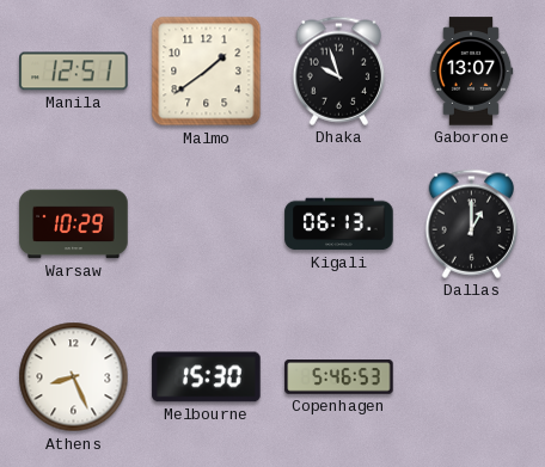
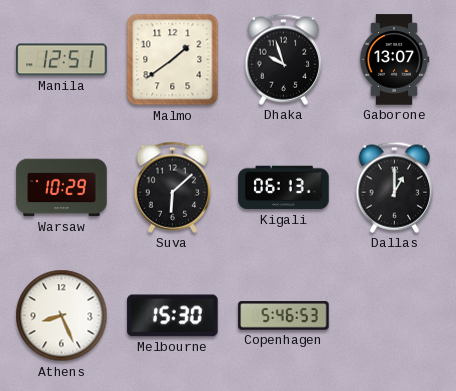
Suva: none -> 6:08 (173, 187)
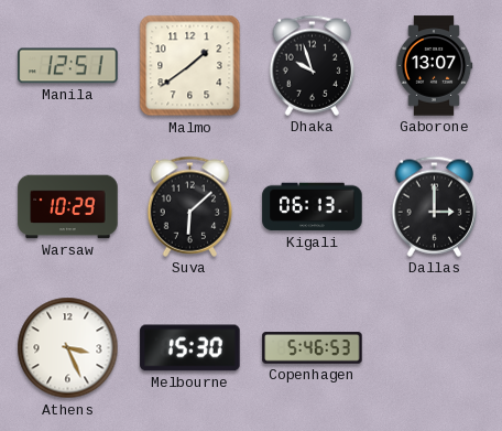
Dallas: 1:00 -> 3:00 (435, 206)
Athens: 8:26 -> 3:26 (68, 348)
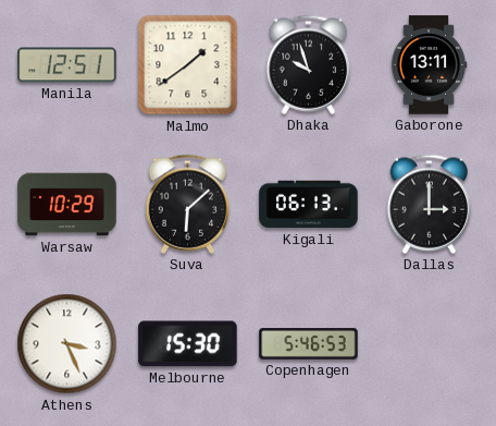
Gaborone: 13:07 -> 13:11 (429, 65)
